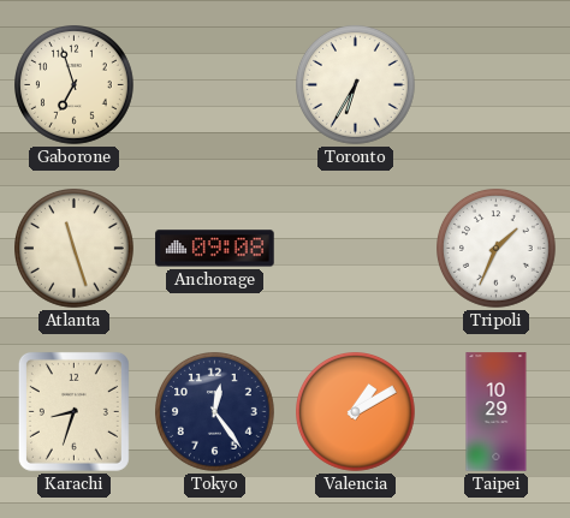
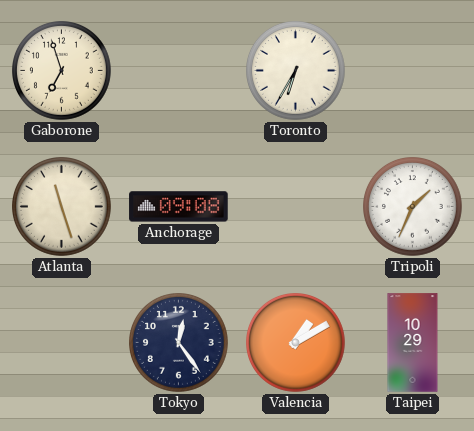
Karachi: 8:33 -> none (73, 411)
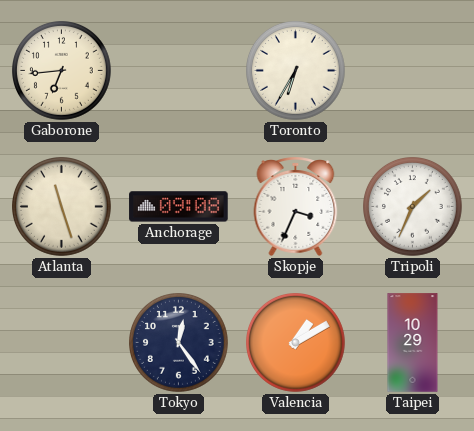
Gaborone: 6:57 -> 6:44 (62, 71)
Skopje: none -> 3:34 (296, 206)
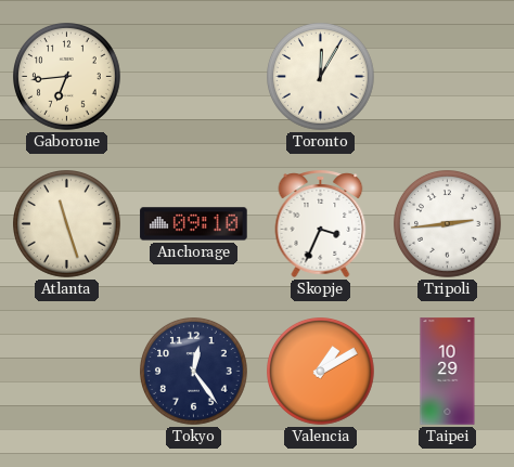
Toronto: 6:35 -> 12:05 (321, 77)
Anchorage: 09:08 -> 09:10 (194, 224)
Tripoli: 1:34 -> 2:44 (448, 224)
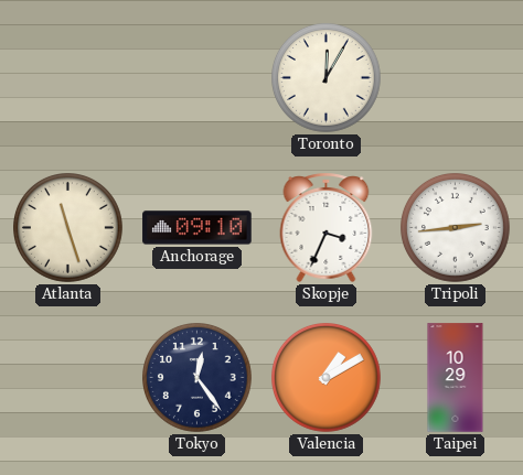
Gaborone: 6:44 -> none (67, 77)
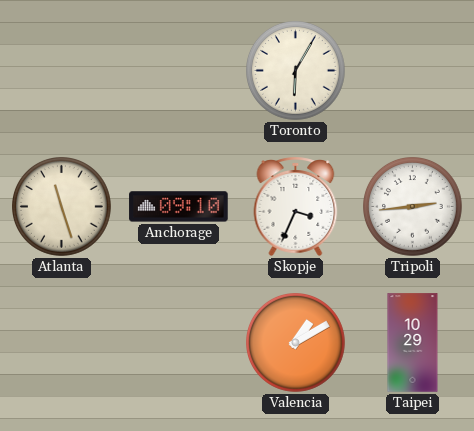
Toronto: 12:05 -> 6:05 (296, 71)
Tokyo: 12:24 -> none (198, 378)
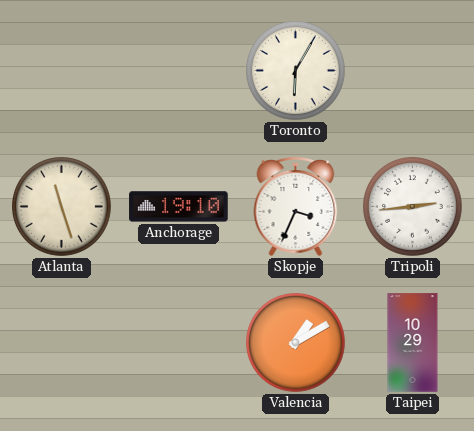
Anchorage: 09:10 -> 19:10 (179, 207)
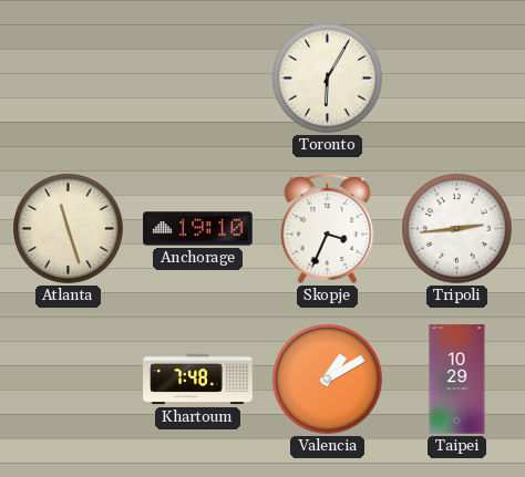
Khartoum: none -> 7:48 (198, 380)
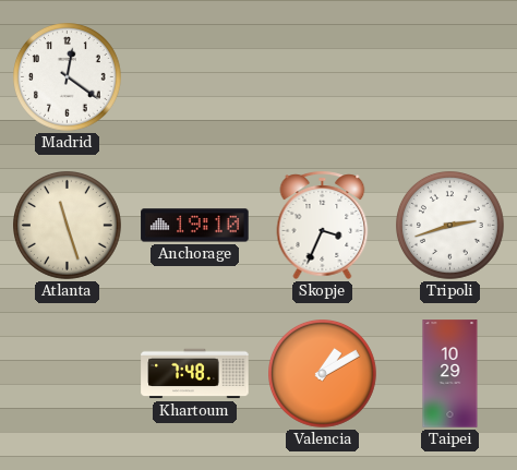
Madrid: none -> 12:21 (68, 77)
Toronto: 6:05 -> none (328, 79)
Tripoli: 2:44 -> 2:42 (450, 226)
